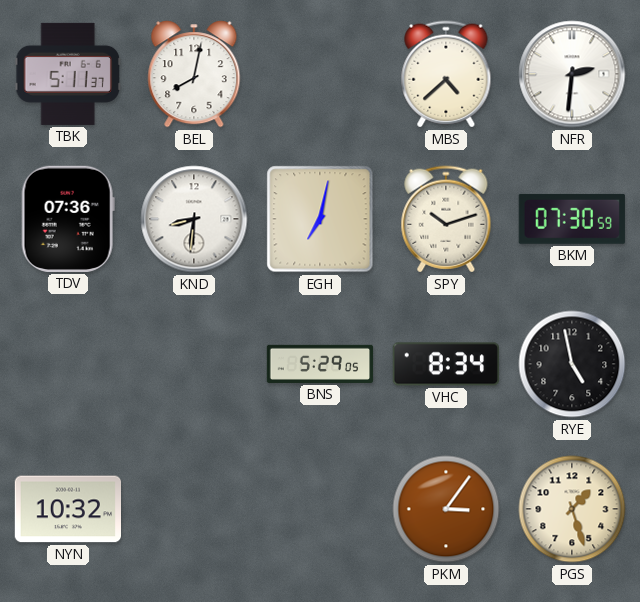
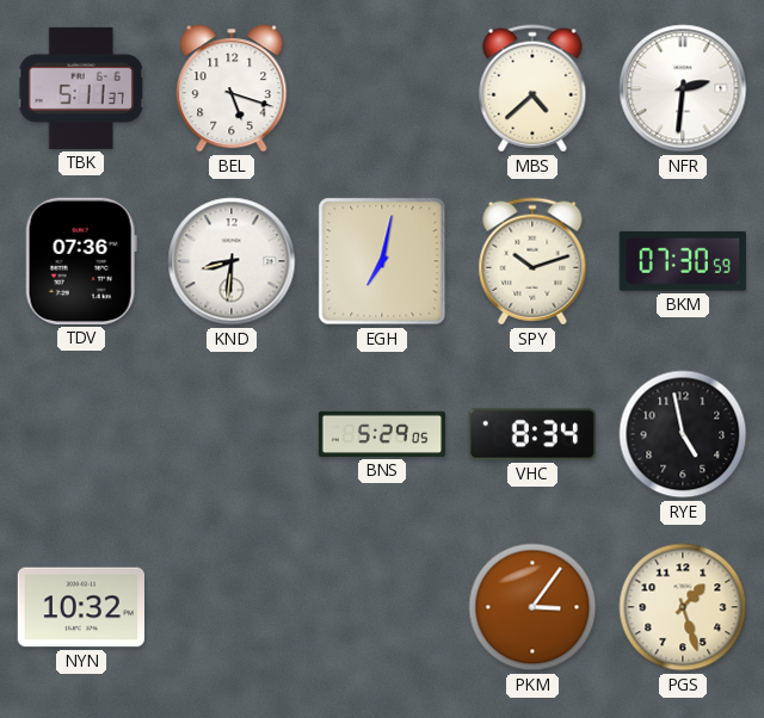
BEL: 8:02 -> 5:18 (232, 88)
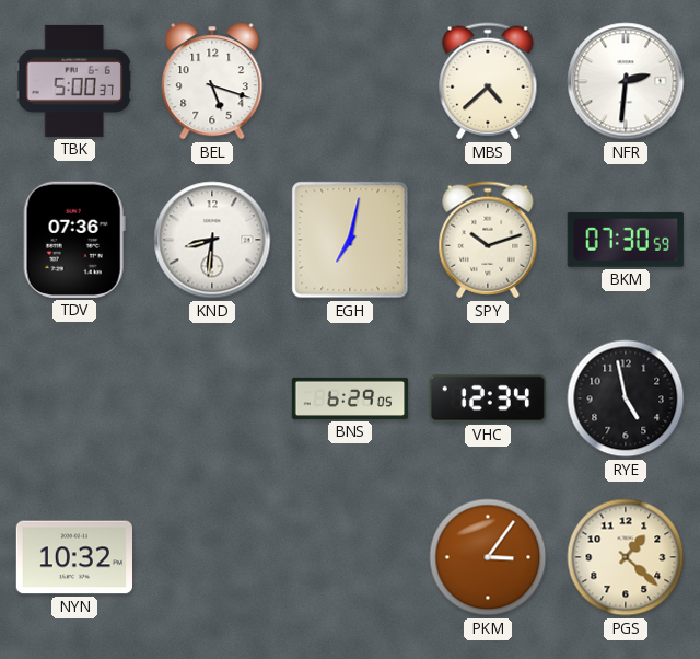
TBK: 5:11 -> 5:00 (73, 81)
BNS: 5:29 -> 6:29 (350, 398)
VHC: 8:34 -> 12:34 (487, 398)
PGS: 1:27 -> 1:22 (626, 557)
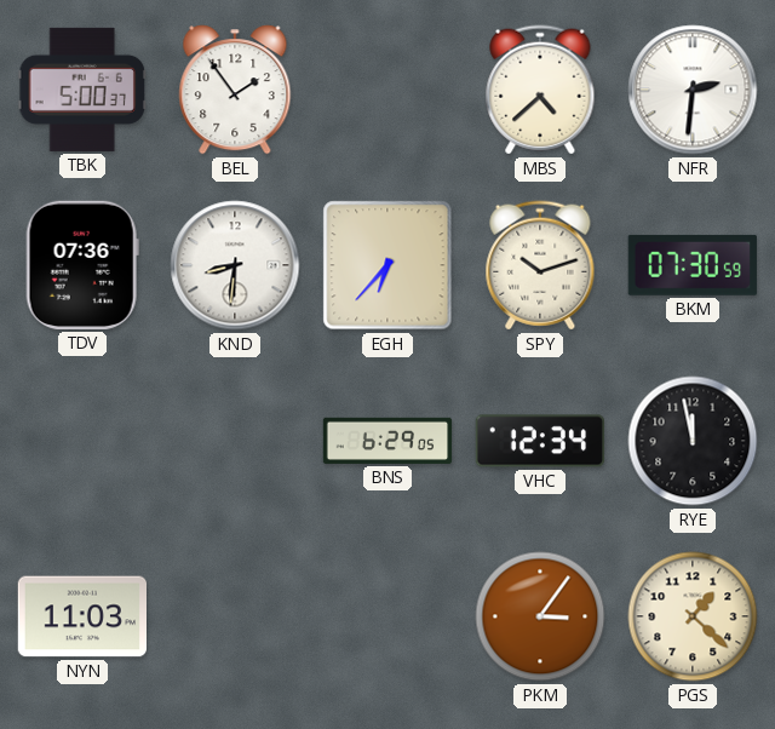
BEL: 5:18 -> 1:54 (235, 90)
EGH: 7:02 -> 6:37 (387, 265)
RYE: 4:58 -> 11:58 (693, 441)
NYN: 10:32 -> 11:03 (81, 616)
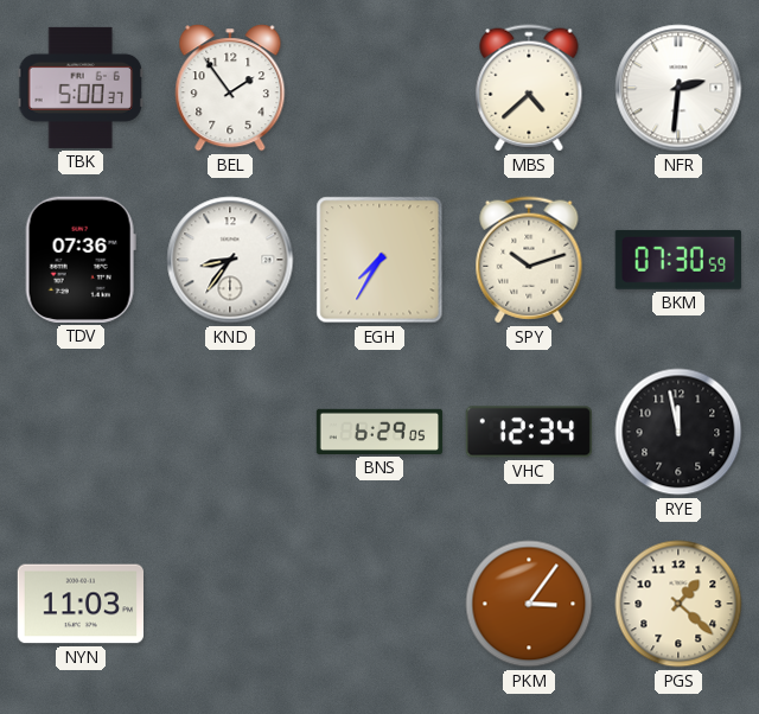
KND: 8:31 -> 8:36 (230, 260)
EGH: 6:37 -> 7:35 (379, 260)
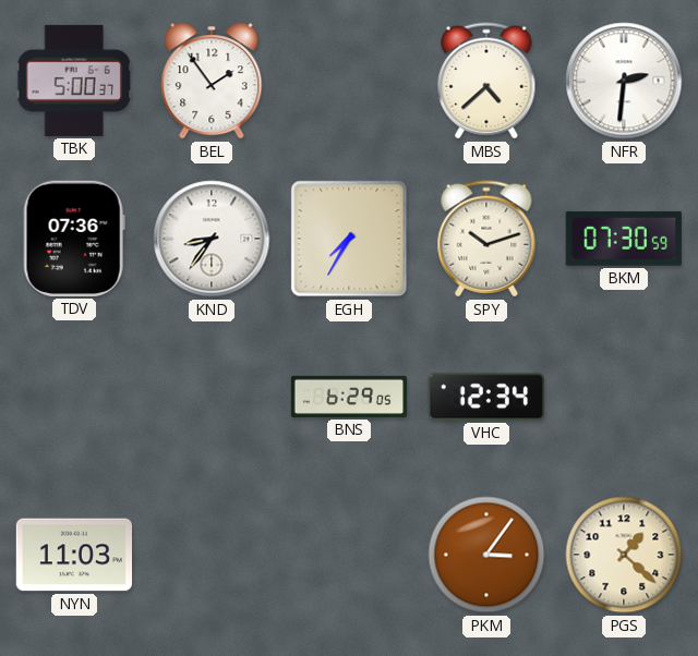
RYE: 11:58 -> none (678, 432)
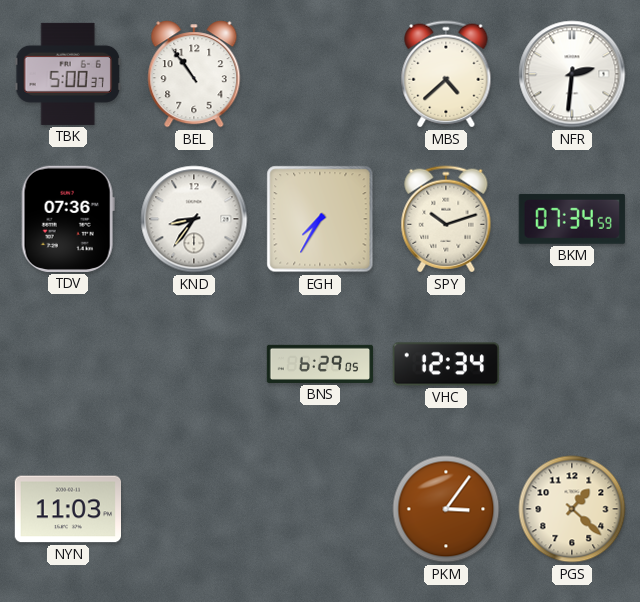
BEL: 1:54 -> 10:54 (194, 74)
BKM: 07:30 -> 07:34 (572, 219)
